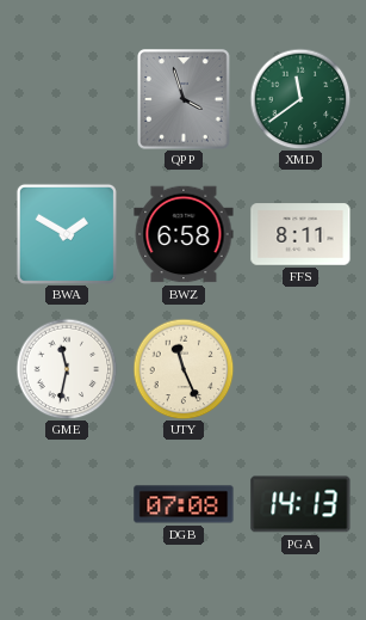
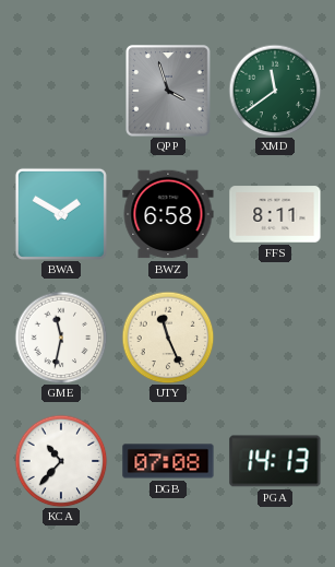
KCA: none -> 10:37 (61, 461)
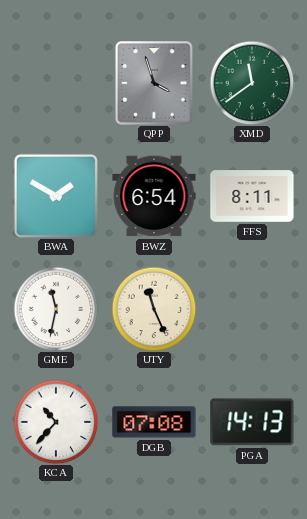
BWZ: 6:58 -> 6:54 (154, 196)
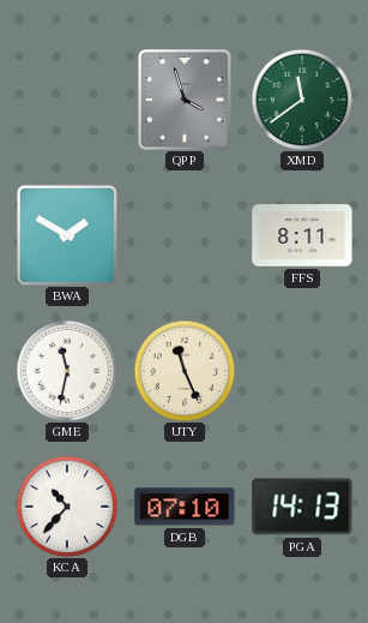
BWZ: 6:54 -> none (154, 196)
DGB: 07:08 -> 07:10 (185, 507)
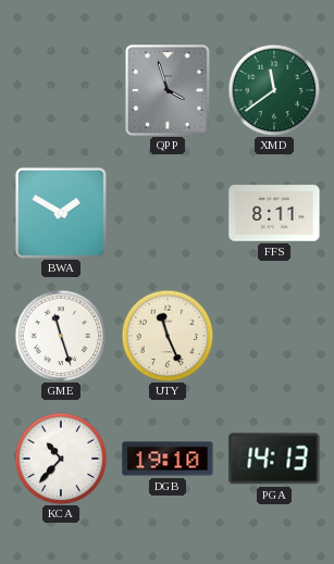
GME: 11:32 -> 11:27 (61, 336)
DGB: 07:10 -> 19:10 (168, 459)
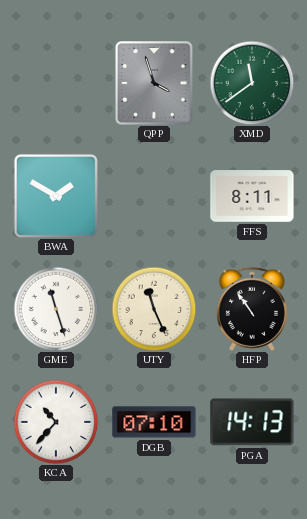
HFP: none -> 10:54 (252, 309)
DGB: 19:10 -> 07:10 (154, 422)
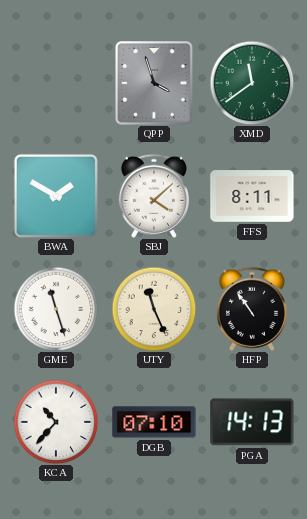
SBJ: none -> 4:08 (154, 196)
